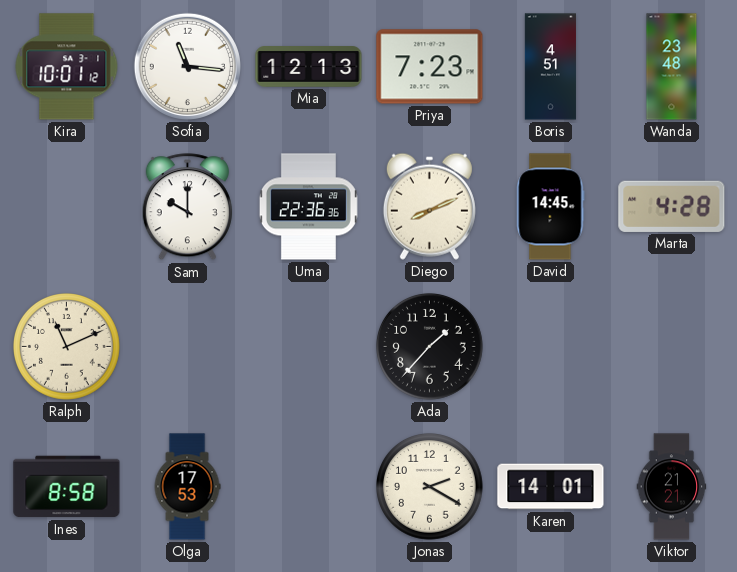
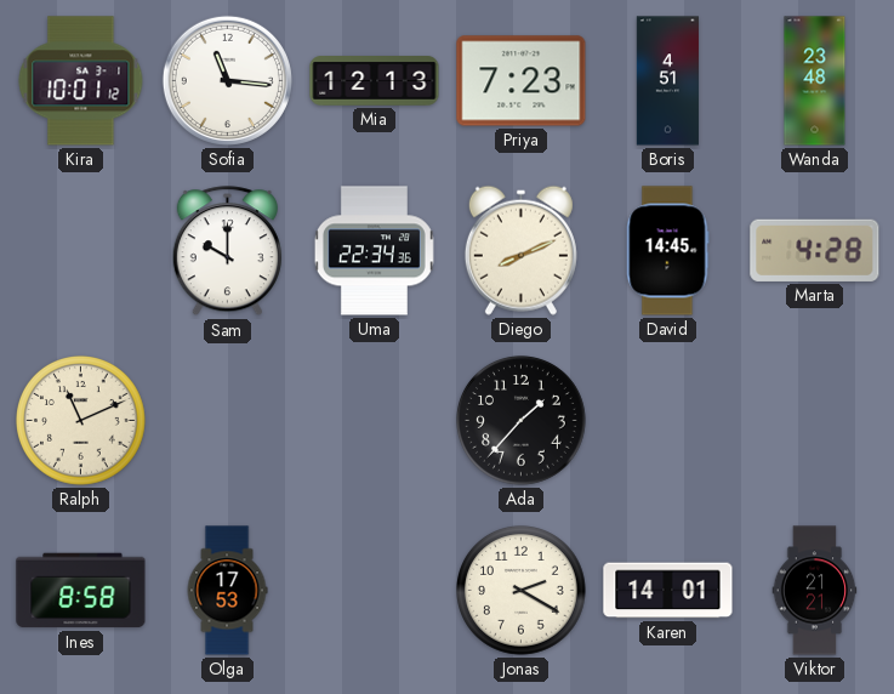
Uma: 22:36 -> 22:34 (374, 251)
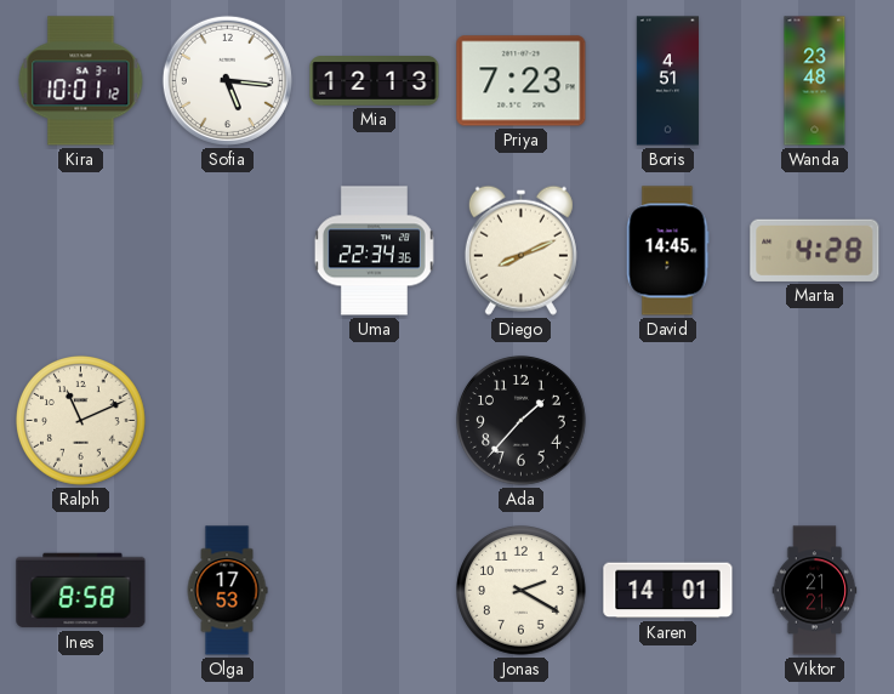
Sofia: 11:16 -> 5:16 (227, 80)
Sam: 10:00 -> none (227, 251)
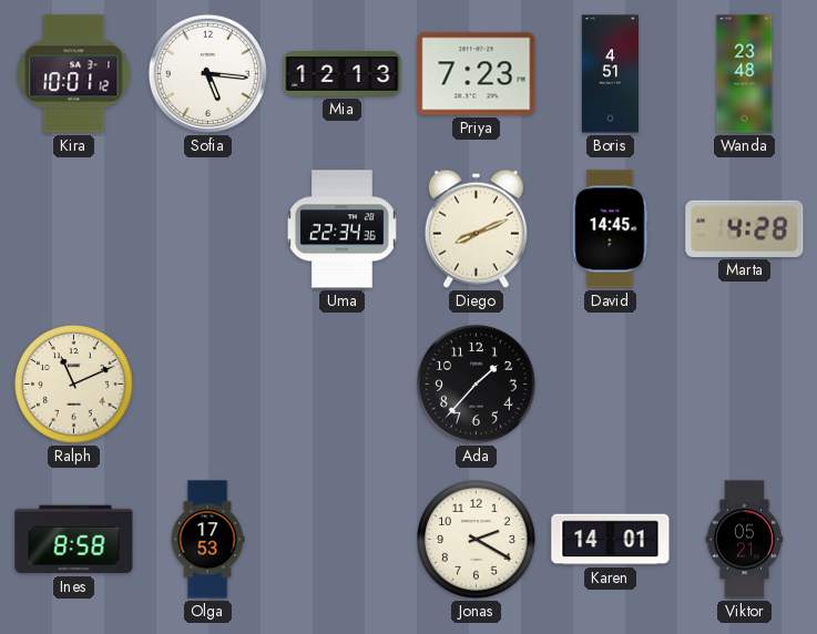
Viktor: 21:21 -> 05:21 (745, 540)
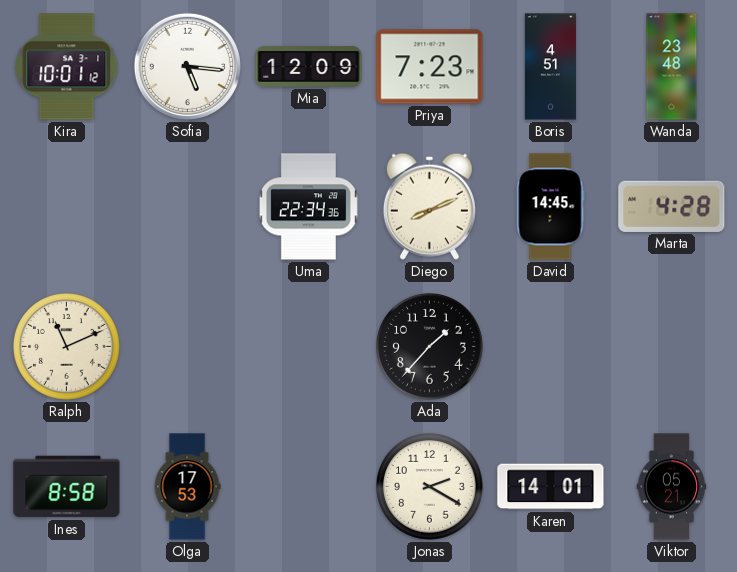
Mia: 12:13 -> 12:09 (309, 67)
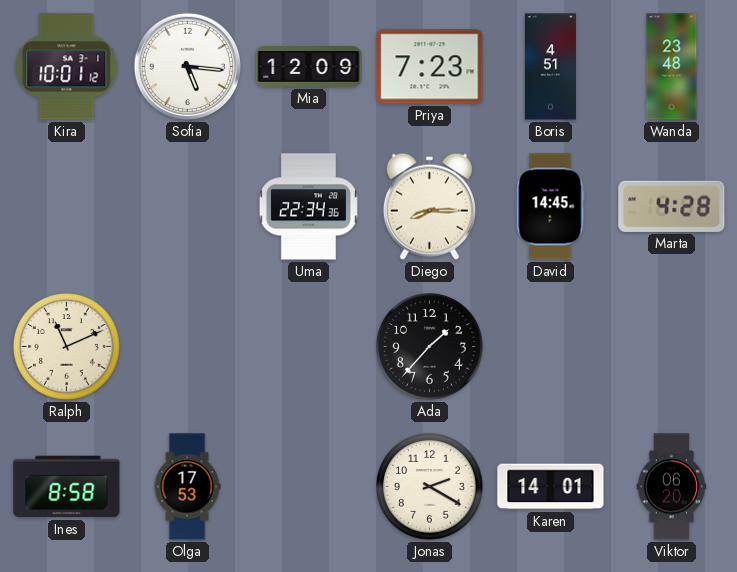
Diego: 8:11 -> 8:15 (429, 206)
Viktor: 05:21 -> 06:20 (672, 487)
